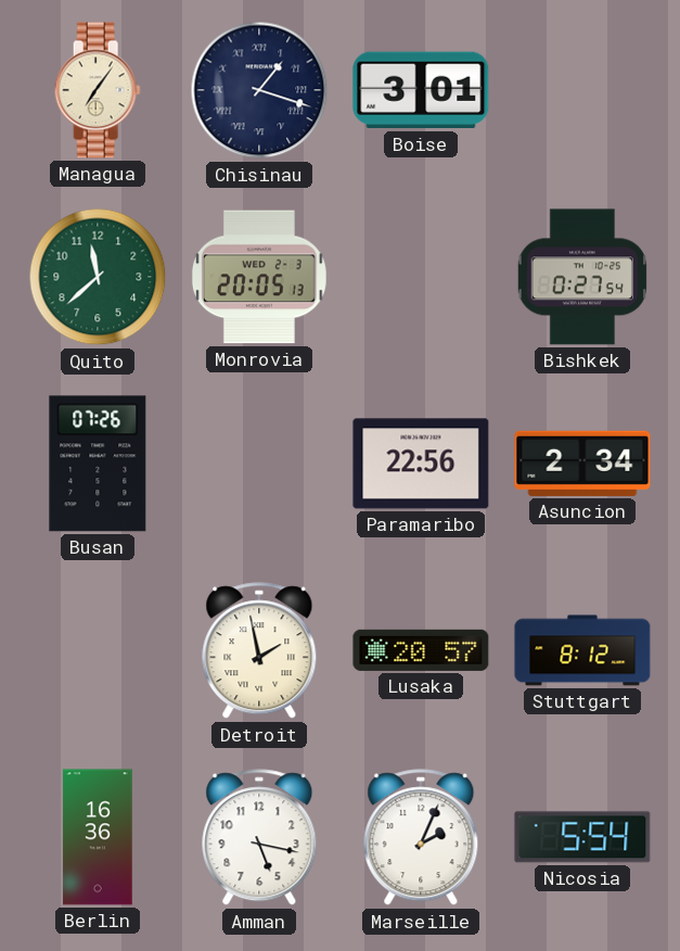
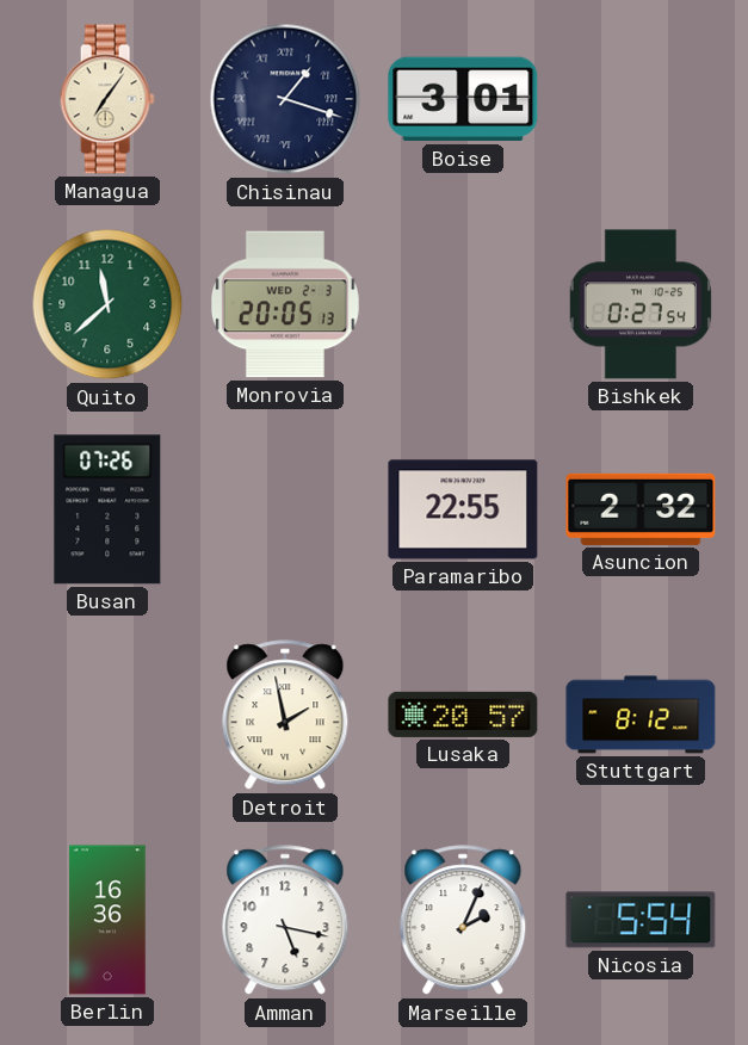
Paramaribo: 22:56 -> 22:55 (463, 509)
Asuncion: 2:34 -> 2:32 (641, 509)
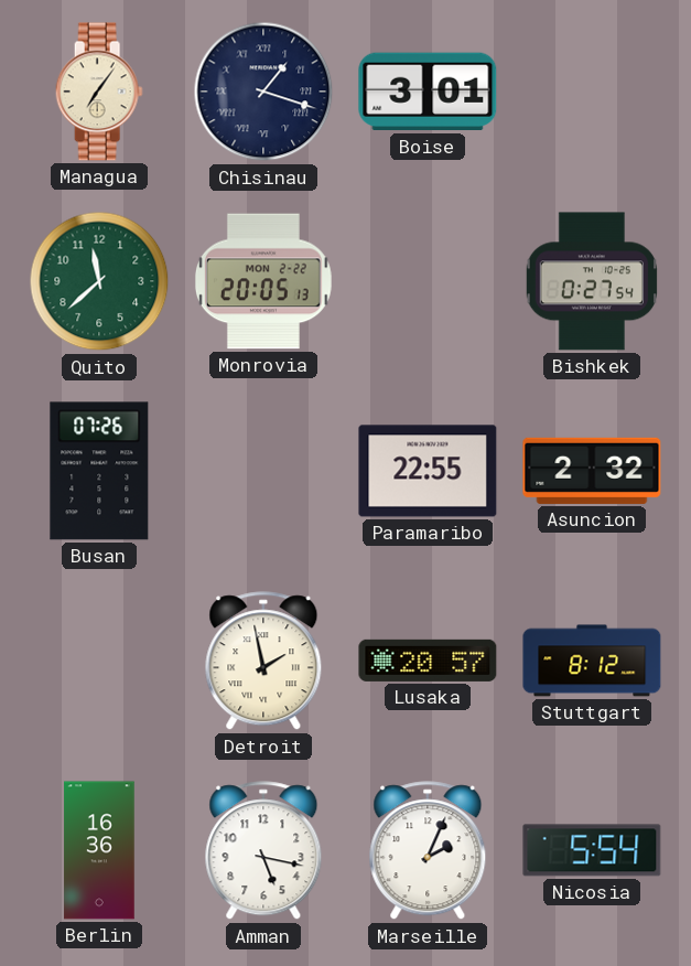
Monrovia date: WED 2-3 -> MON 2-22 (263, 281)
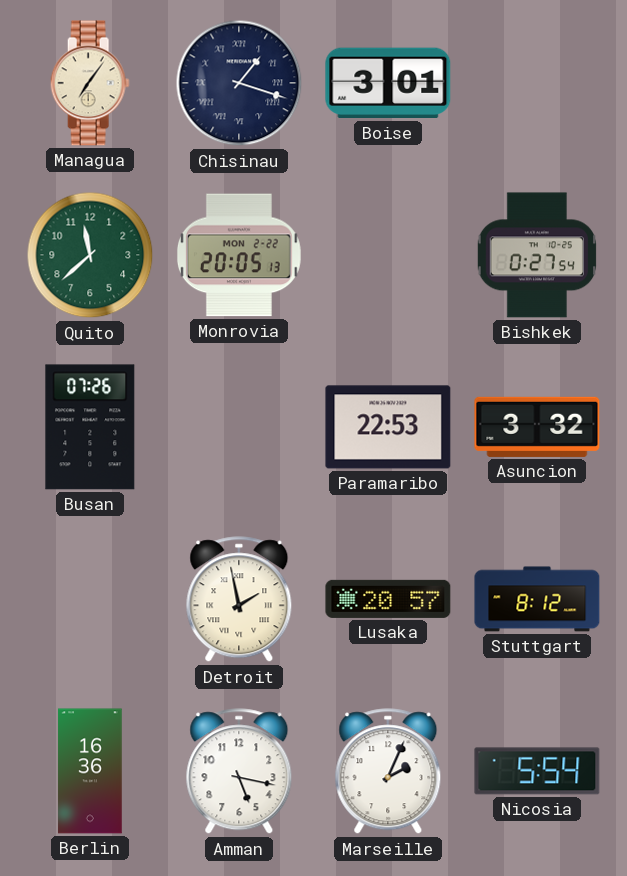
Paramaribo: 22:55 -> 22:53 (388, 427)
Asuncion: 2:32 -> 3:32 (537, 427)
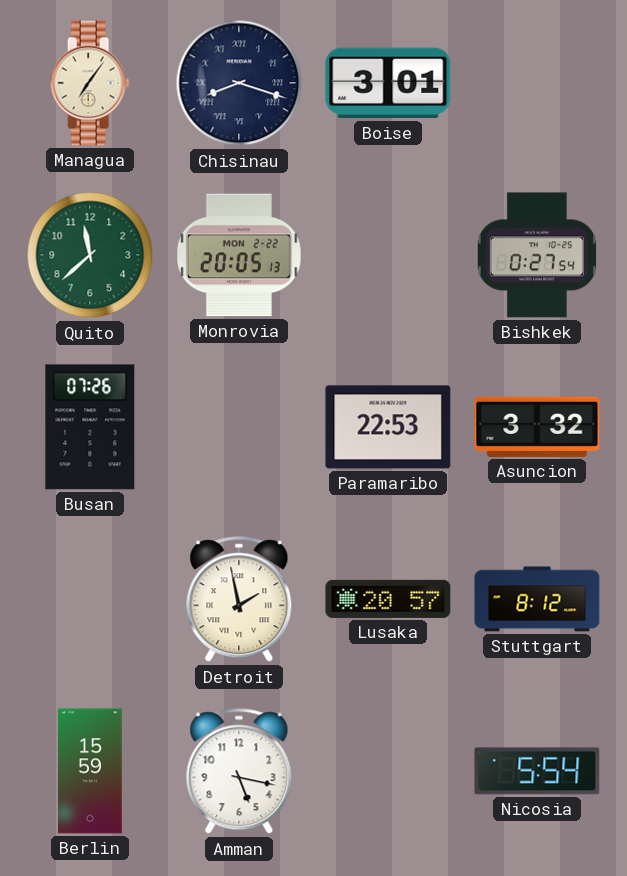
Chisinau: 1:18 -> 8:18 (239, 83)
Berlin: 16:36 -> 15:59 (90, 771)
Marseille: 2:04 -> none (388, 772)
